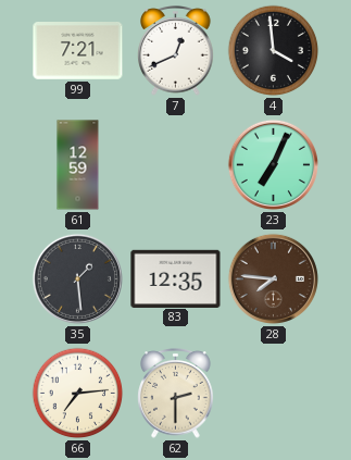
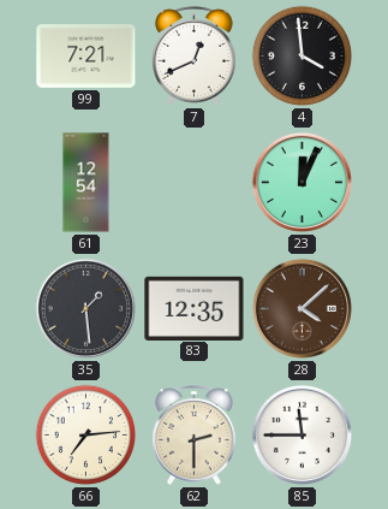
61: 12:59 -> 12:54 (86, 183)
23: 7:04 -> 12:04 (302, 182)
28: 7:46 -> 4:08 (302, 308)
85: none -> 11:45 (302, 434)
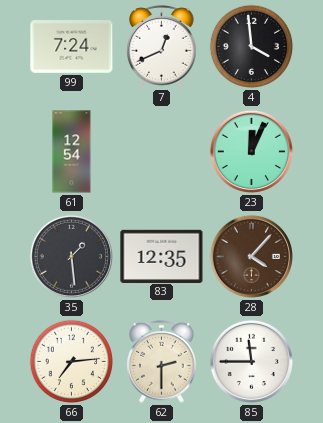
99: 7:21 -> 7:24 (72, 47)
28: 4:08 -> 4:07 (251, 256)
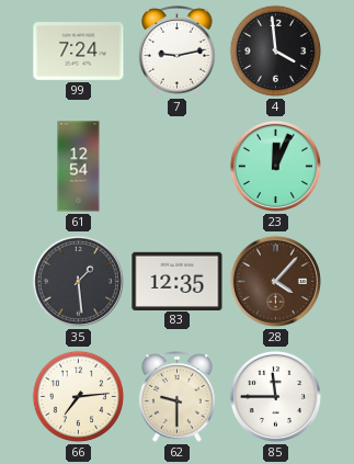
7: 12:41 -> 9:13 (178, 52)
62: 2:30 -> 9:30 (178, 397)
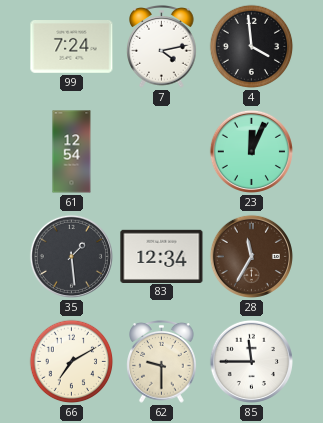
7: 9:13 -> 4:13 (162, 47)
83: 12:35 -> 12:34 (162, 256)
28: 4:07 -> 11:35 (251, 256)
66: 7:14 -> 7:10 (72, 362)
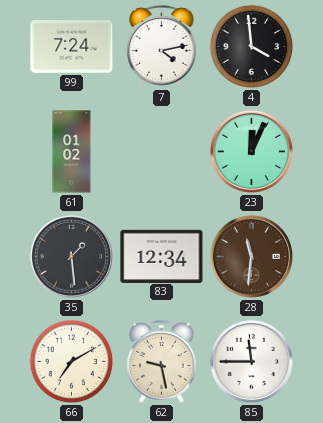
61: 12:54 -> 01:02 (72, 152)
28: 11:35 -> 11:31 (251, 256)
62: 9:30 -> 9:28 (162, 362)
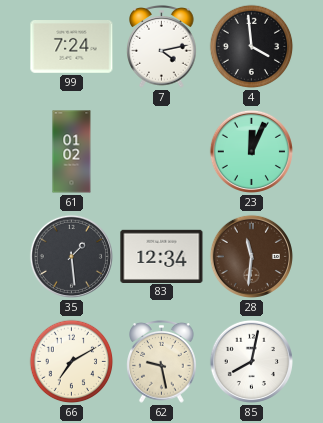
85: 11:45 -> 8:02 (251, 361)
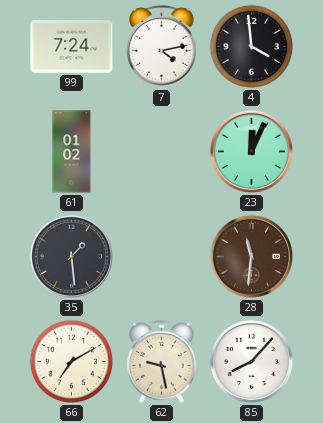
83: 12:34 -> none (162, 256)
85: 8:02 -> 8:07 (251, 361)
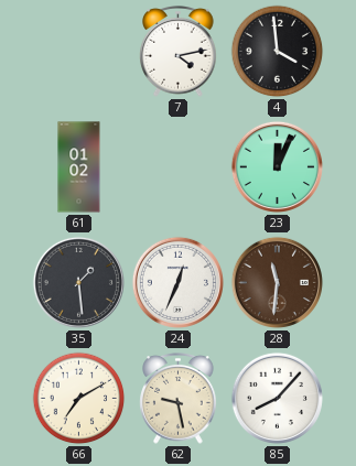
99: 7:24 -> none (72, 47)
24: none -> 12:34 (177, 282)
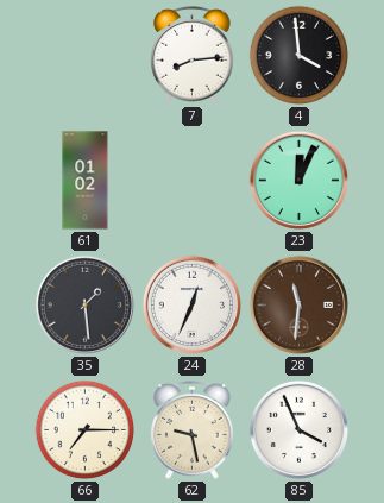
7: 4:13 -> 8:14 (193, 56)
66: 7:10 -> 7:15 (86, 430)
85: 8:07 -> 3:56 (298, 429)
